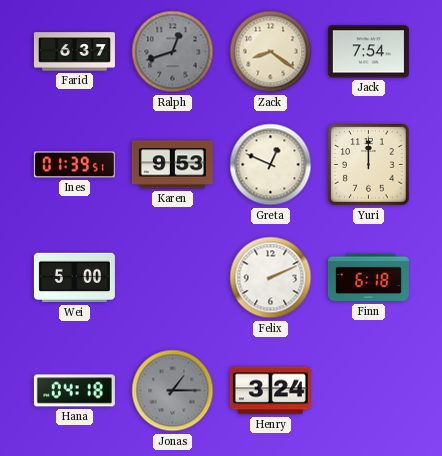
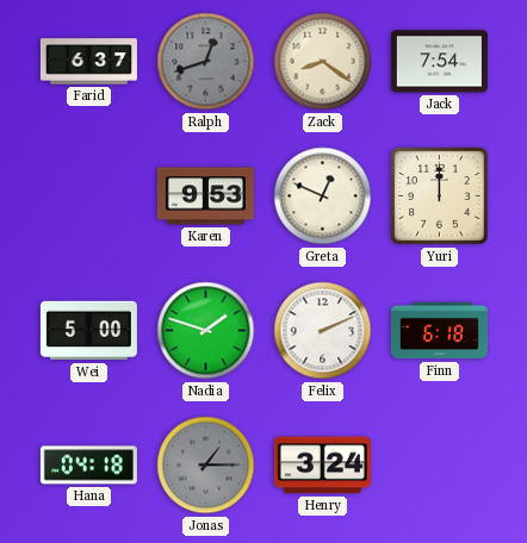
Ines: 01:39 -> none (74, 165)
Nadia: none -> 1:48 (206, 331)
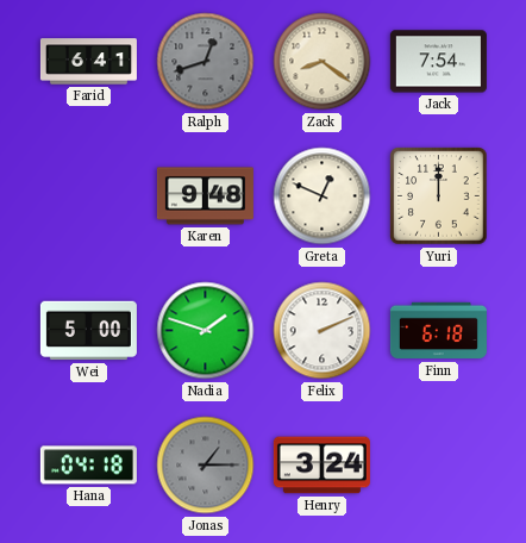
Farid: 6:37 -> 6:41 (88, 62)
Karen: 9:53 -> 9:48 (205, 196)
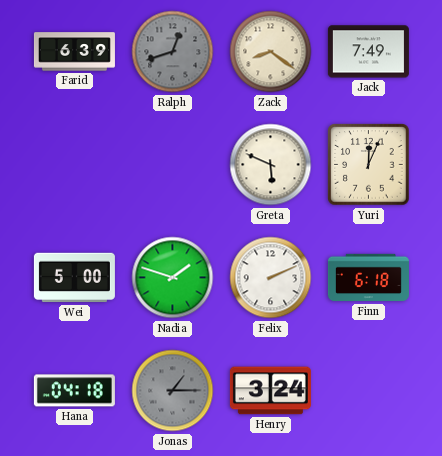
Farid: 6:41 -> 6:39 (74, 52)
Jack: 7:54 -> 7:49 (368, 52)
Karen: 9:48 -> none (205, 196)
Greta: 12:49 -> 5:49 (271, 165)
Yuri: 12:00 -> 12:04 (369, 165)
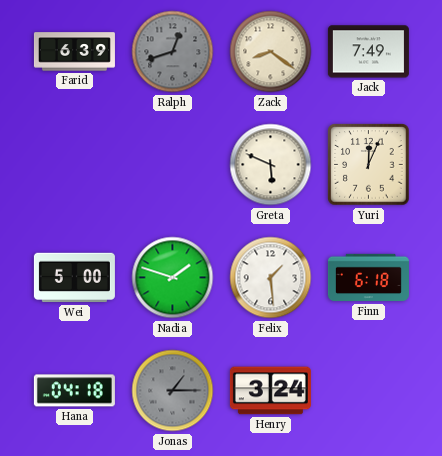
Felix: 2:11 -> 1:29 (271, 278)
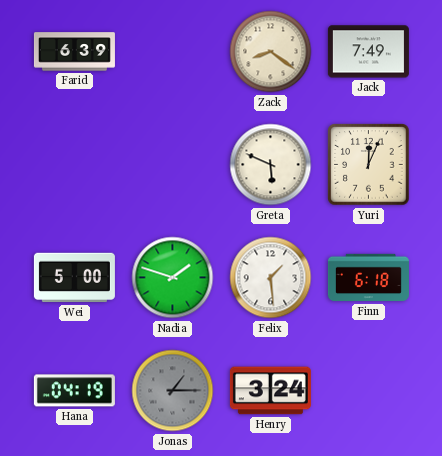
Ralph: 12:42 -> none (173, 52)
Hana: 04:18 -> 04:19 (74, 391)
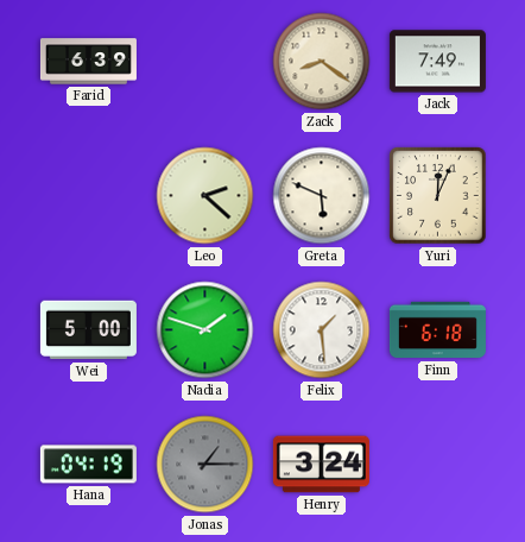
Leo: none -> 2:22 (205, 196)
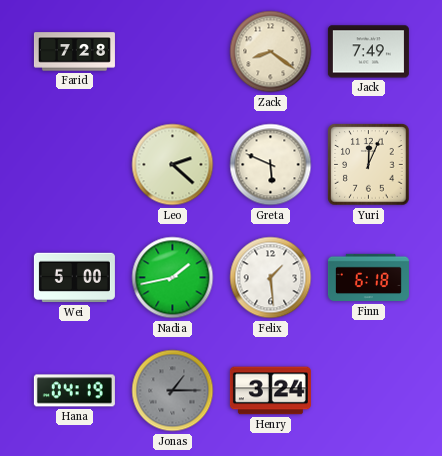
Farid: 6:39 -> 7:28 (74, 52)
Nadia: 1:48 -> 1:43 (173, 278)
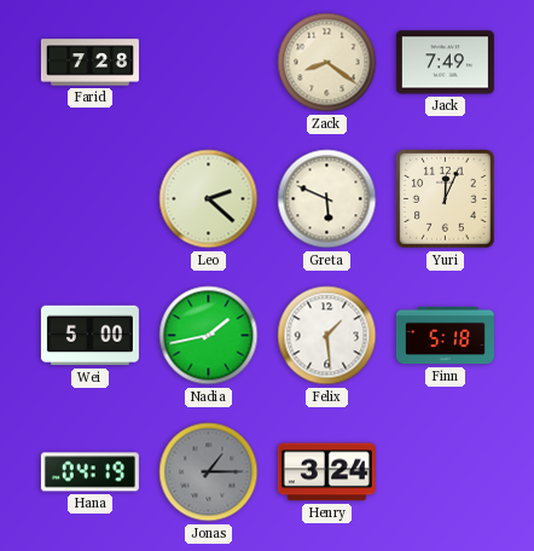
Finn: 6:18 -> 5:18 (445, 336)
